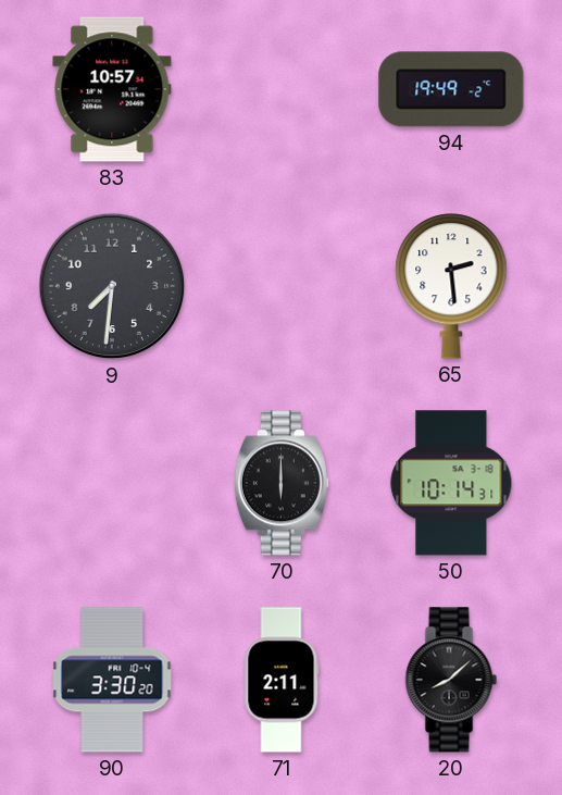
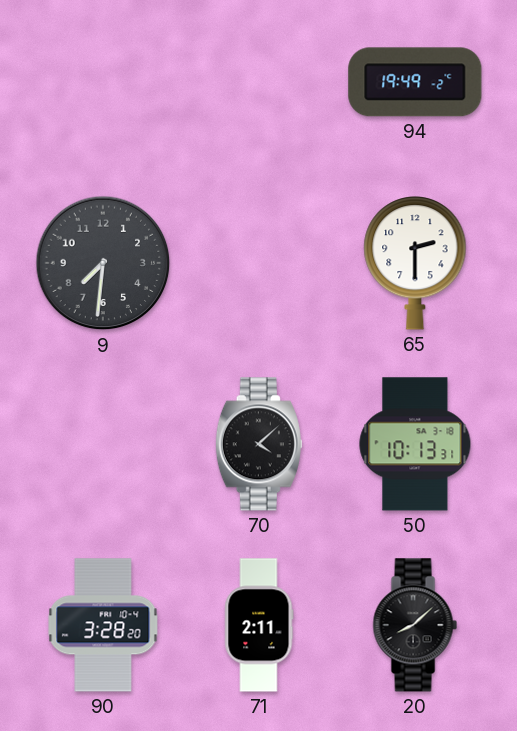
83: 10:57 -> none (112, 89)
65: 2:29 -> 2:30 (415, 263)
70: 6:00 -> 4:08 (259, 444)
50: 10:14 -> 10:13 (415, 444)
90: 3:30 -> 3:28 (103, 625)
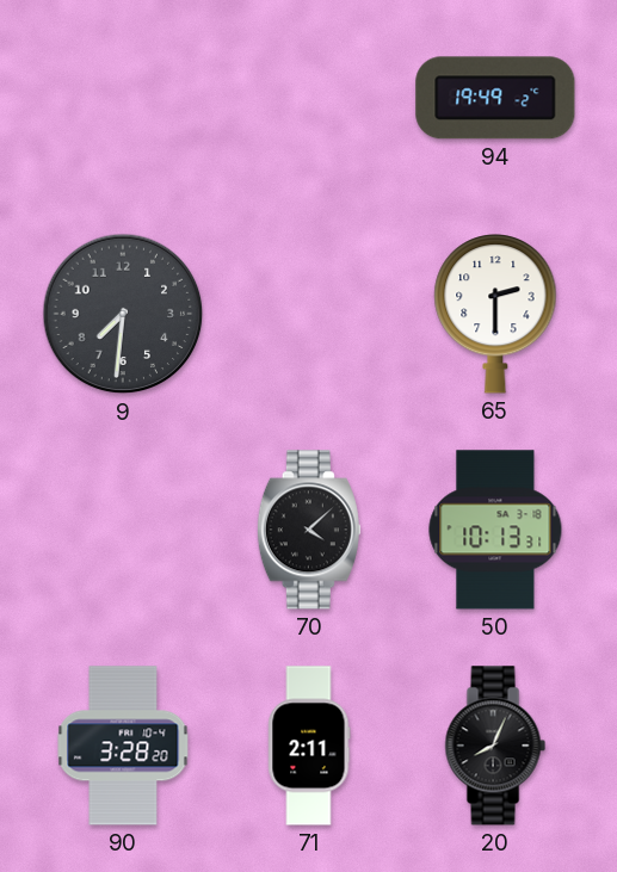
20: 8:08 -> 8:04 (495, 746)
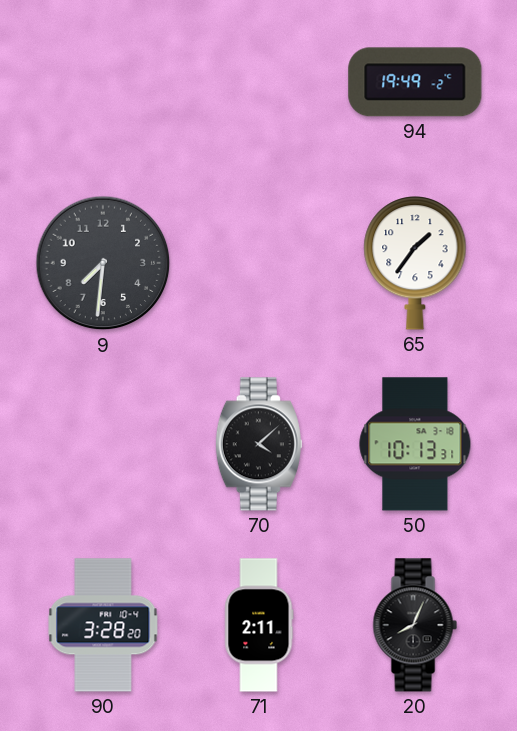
65: 2:30 -> 1:36 (415, 263)
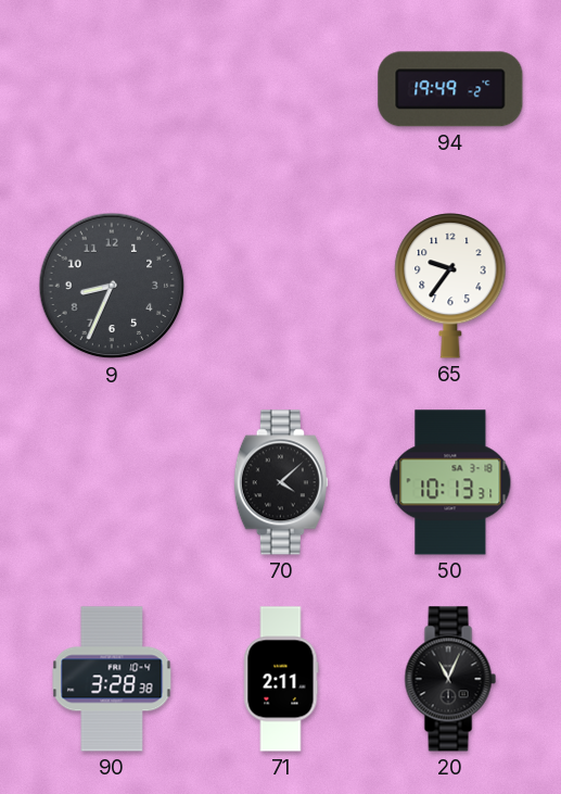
9: 7:31 -> 8:34 (112, 286)
65: 1:36 -> 9:36 (450, 286)
90: 3:28:20 -> 3:28:38 (112, 679)
20: 8:04 -> 11:04 (450, 679)
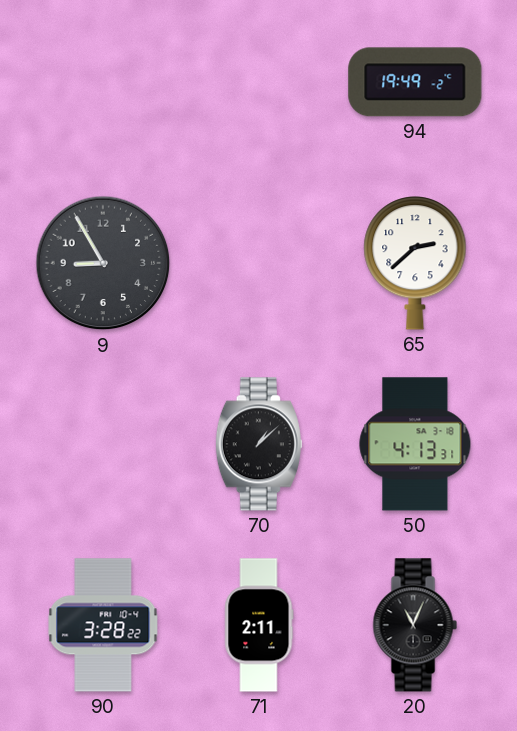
9: 8:34 -> 8:55 (103, 263)
65: 9:36 -> 2:38 (415, 263)
70: 4:08 -> 1:08 (259, 444)
50: 10:13 -> 4:13 (415, 444)
90: 3:28:38 -> 3:28:22 (103, 625)
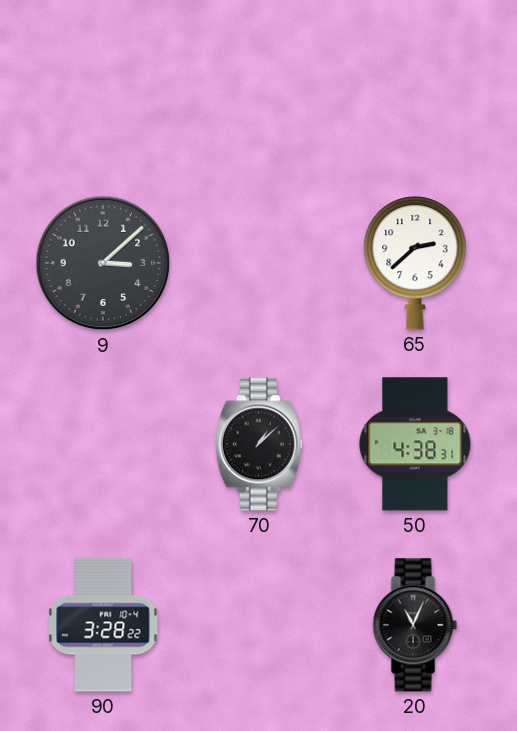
94: 19:49 -> none (415, 82)
9: 8:55 -> 3:08 (103, 263)
50: 4:13 -> 4:38 (415, 444)
71: 2:11 -> none (259, 625)
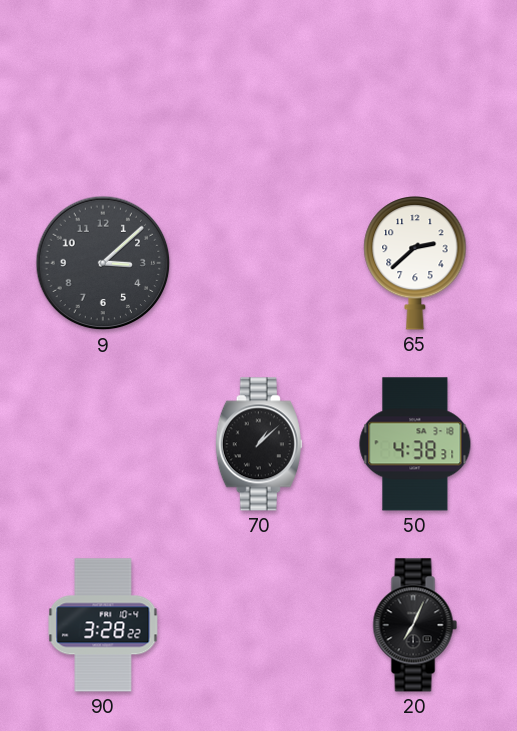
20: 11:04 -> 7:04 (415, 625)
